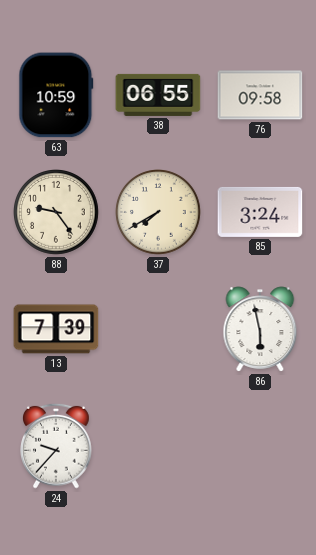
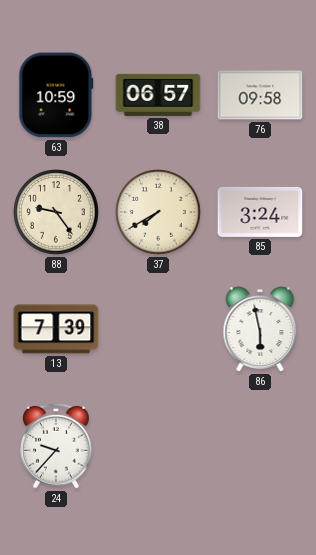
38: 06:55 -> 06:57 (158, 95)
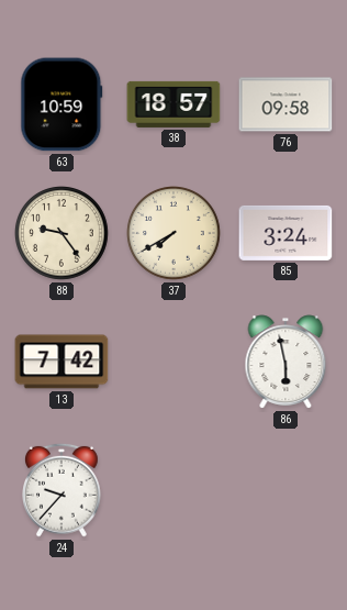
38: 06:57 -> 18:57 (173, 104)
13: 7:39 -> 7:42 (61, 362)
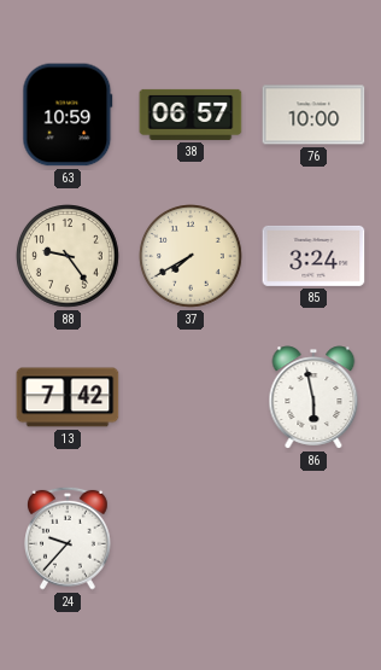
38: 18:57 -> 06:57 (190, 115)
76: 09:58 -> 10:00 (313, 115)
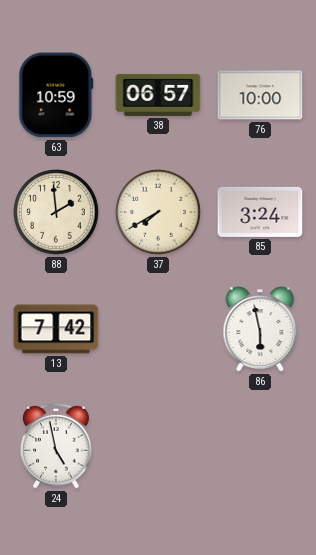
88: 9:24 -> 1:59 (57, 213)
24: 9:37 -> 4:58 (57, 446)
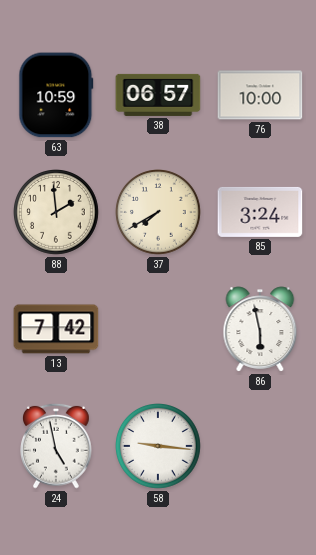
58: none -> 9:16 (159, 447)
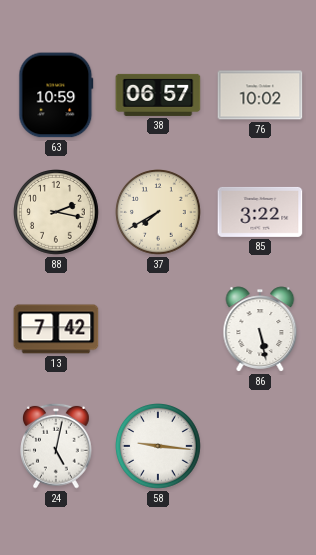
76: 10:00 -> 10:02 (260, 95)
88: 1:59 -> 2:17 (57, 213)
85: 3:24 -> 3:22 (260, 212)
86: 5:58 -> 5:28 (260, 329)
24: 4:58 -> 5:02 (57, 446)
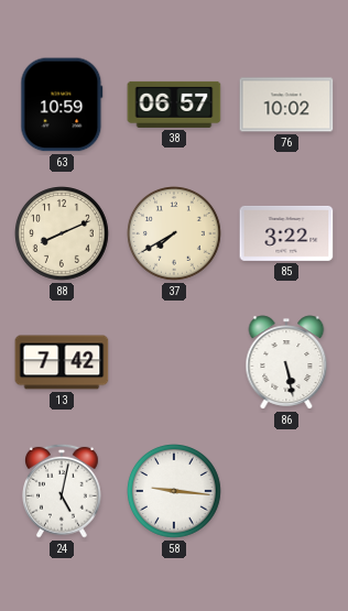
88: 2:17 -> 8:11 (63, 234)
